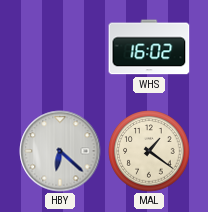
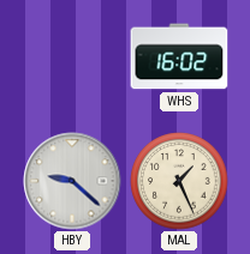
HBY: 6:22 -> 9:22 (72, 181)
MAL: 1:21 -> 1:26 (179, 181)
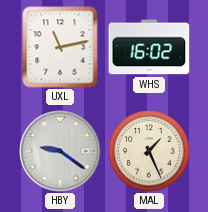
UXL: none -> 11:13 (60, 47)
HBY: 9:22 -> 9:21 (60, 151)
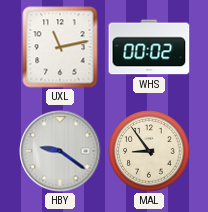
WHS: 16:02 -> 00:02 (149, 47)
MAL: 1:26 -> 8:54 (149, 151)
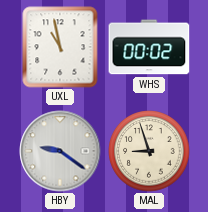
UXL: 11:13 -> 10:58 (60, 47)
MAL: 8:54 -> 8:57 (149, 151)
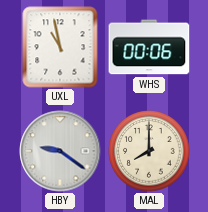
WHS: 00:02 -> 00:06 (149, 47)
MAL: 8:57 -> 8:00 (149, 151)
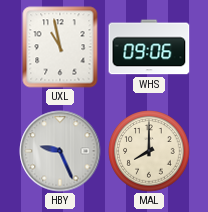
WHS: 00:06 -> 09:06 (149, 47)
HBY: 9:21 -> 9:26 (60, 151)
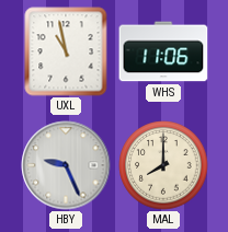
WHS: 09:06 -> 11:06 (163, 51)
